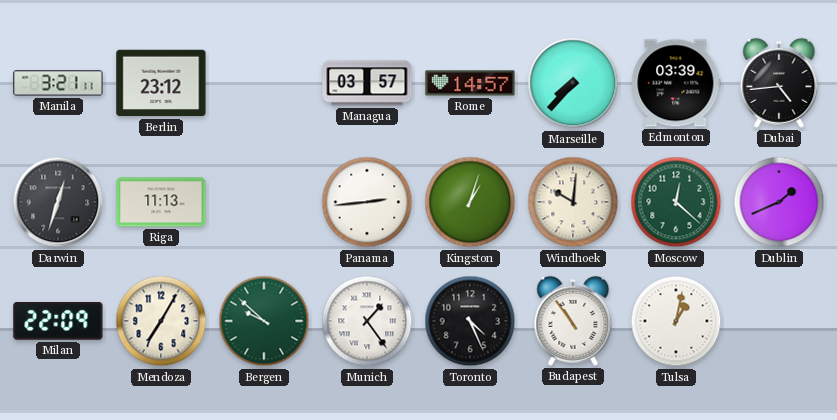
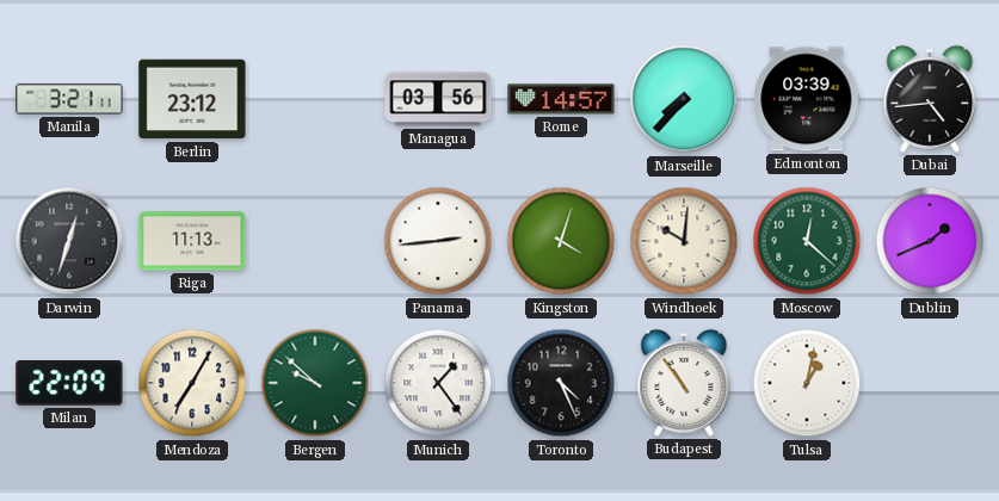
Managua: 03:57 -> 03:56 (438, 99)
Kingston: 1:03 -> 4:03 (561, 241)
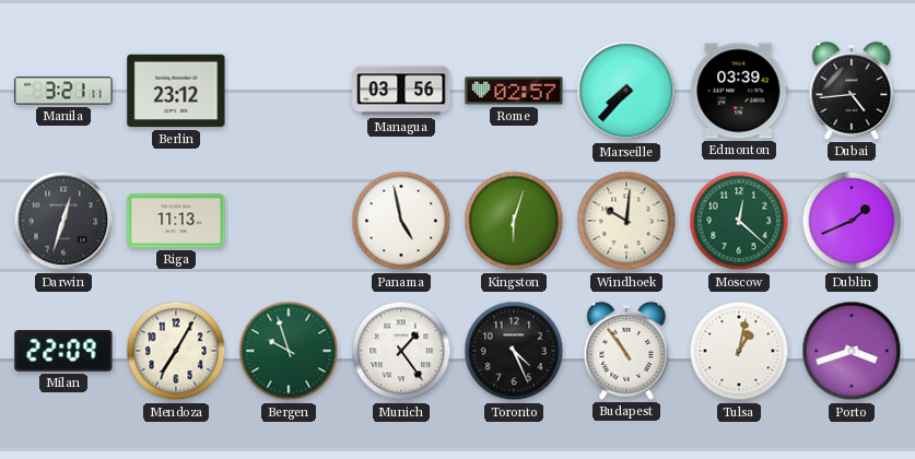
Rome: 14:57 -> 02:57 (514, 91)
Panama: 2:44 -> 4:58 (401, 221)
Kingston: 4:03 -> 6:03 (514, 221)
Bergen: 9:52 -> 9:57 (289, 351)
Porto: none -> 3:42 (852, 351)
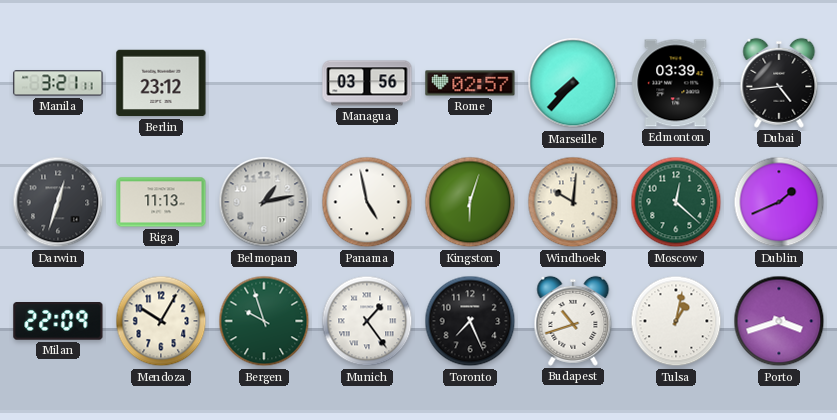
Belmopan: none -> 1:13 (264, 202)
Mendoza: 7:05 -> 10:05 (161, 321)
Toronto: 4:26 -> 7:26 (470, 321)
Budapest: 10:54 -> 10:42 (573, 321)
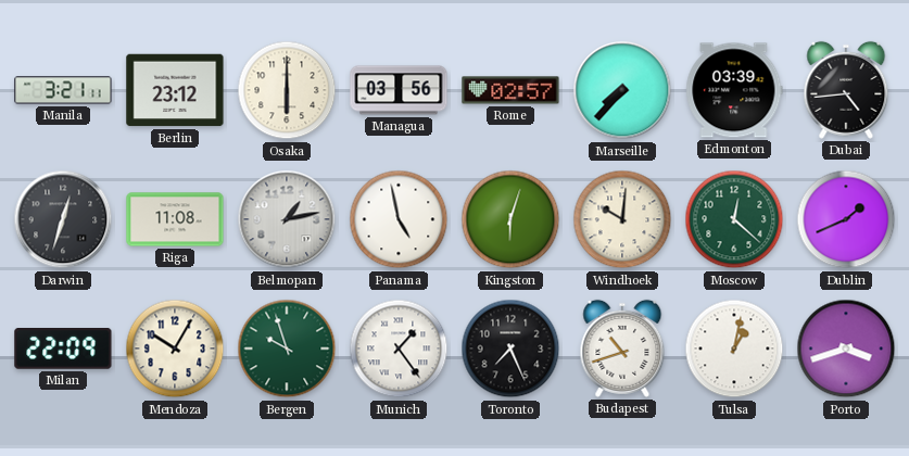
Osaka: none -> 6:00 (287, 90)
Riga: 11:13 -> 11:08 (175, 219)
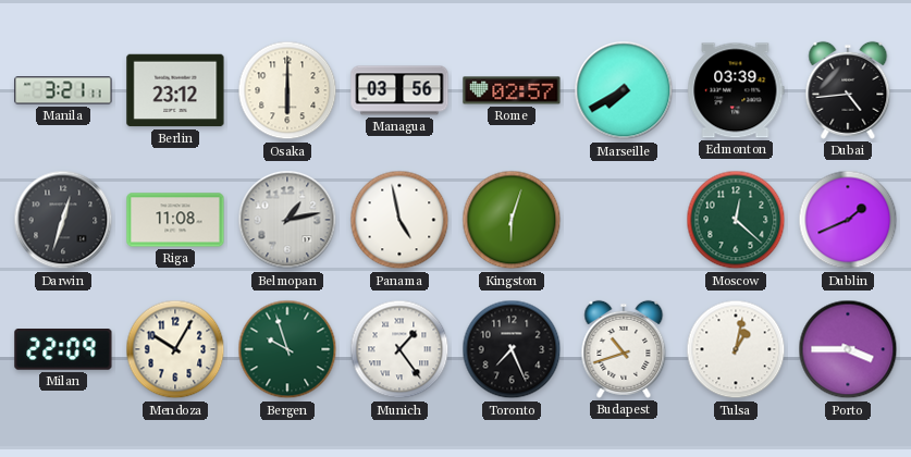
Marseille: 7:37 -> 7:40 (624, 90)
Windhoek: 10:01 -> none (622, 219)
Porto: 3:42 -> 3:45 (848, 349)
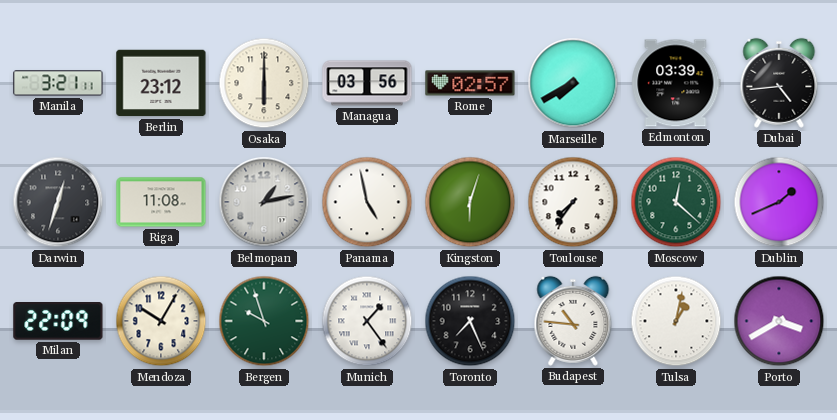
Toulouse: none -> 7:36 (573, 202)
Budapest: 10:42 -> 10:46 (573, 321)
Porto: 3:45 -> 3:40 (779, 321)
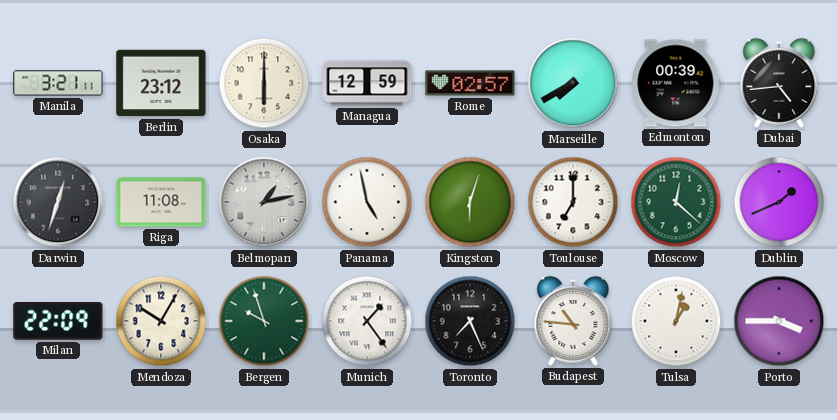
Managua: 03:56 -> 12:59 (367, 83)
Edmonton: 03:39 -> 00:39 (676, 83)
Toulouse: 7:36 -> 7:00 (573, 202)
Porto: 3:40 -> 3:45 (779, 321)
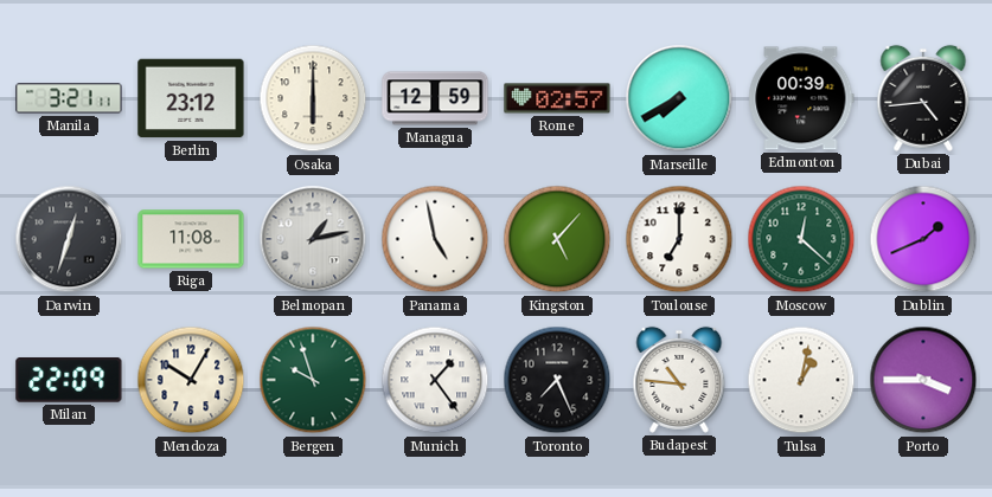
Kingston: 6:03 -> 5:07 (557, 239)
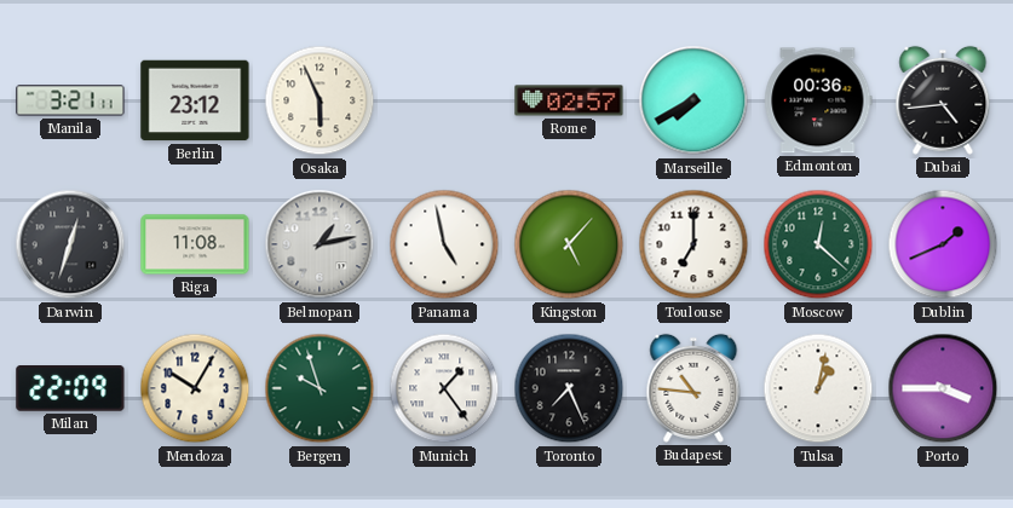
Osaka: 6:00 -> 5:56 (320, 100)
Managua: 12:59 -> none (435, 98)
Edmonton: 00:39 -> 00:36 (818, 100)
